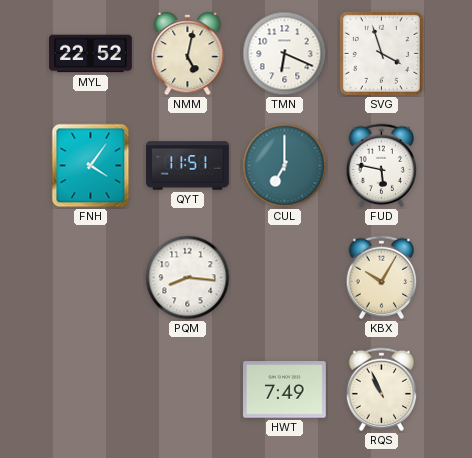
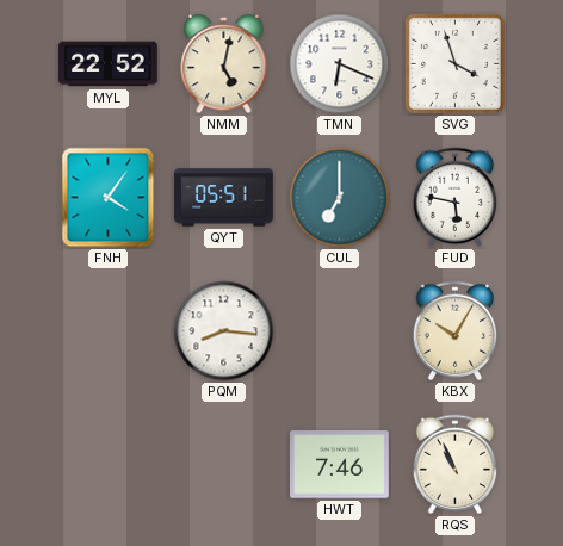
QYT: 11:51 -> 05:51 (224, 198)
HWT: 7:49 -> 7:46 (340, 465)
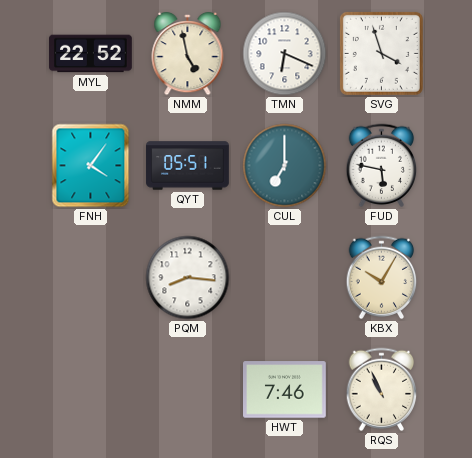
NMM: 5:02 -> 4:58 (188, 54)
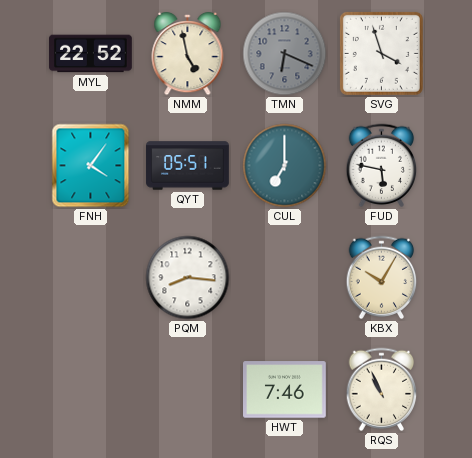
TMN dial: white -> grey (285, 54)
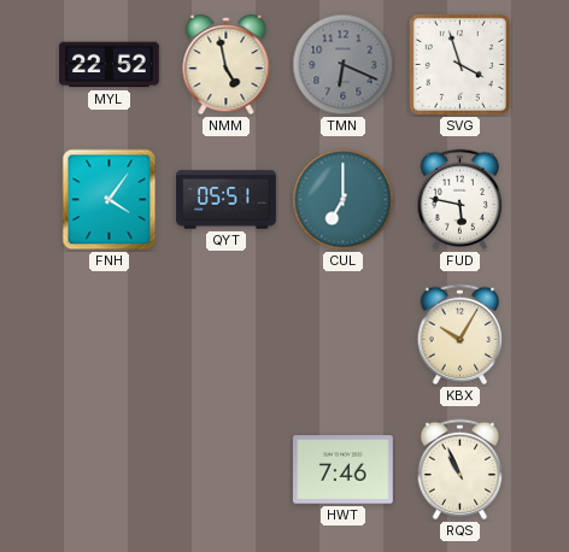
PQM: 8:16 -> none (188, 278)
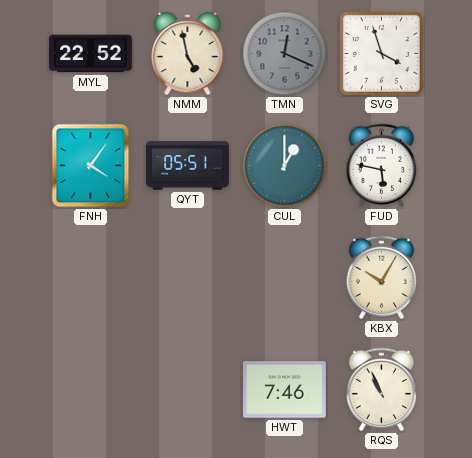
TMN: 6:19 -> 12:19 (285, 54)
CUL: 7:00 -> 1:00 (285, 166)
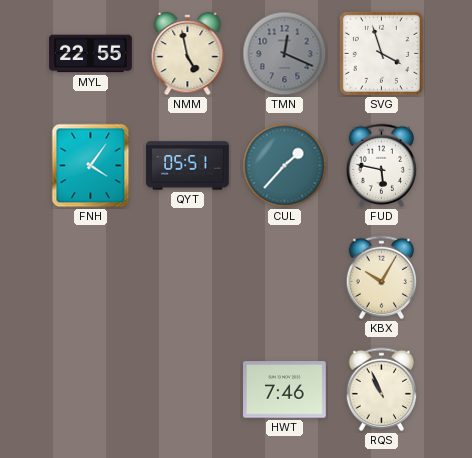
MYL: 22:52 -> 22:55 (91, 54)
CUL: 1:00 -> 1:37 (285, 166)
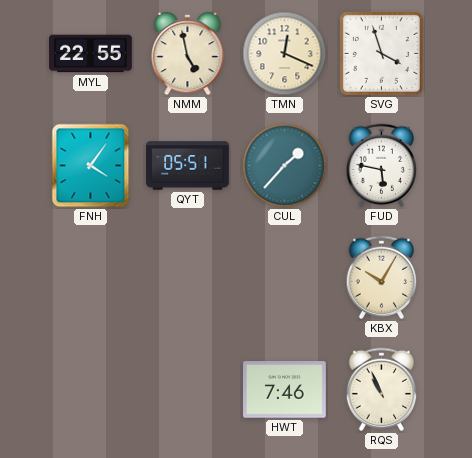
TMN dial: grey -> cream (285, 54)
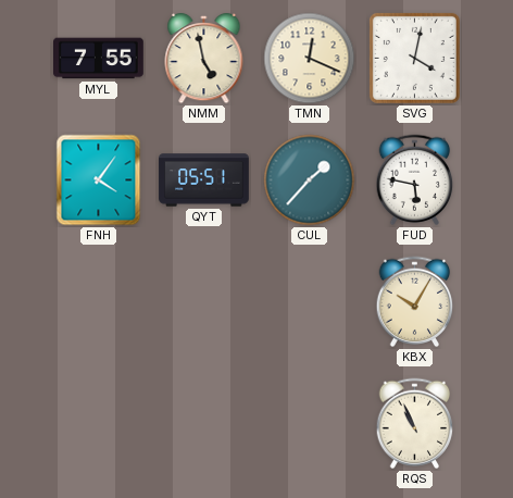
MYL: 22:55 -> 7:55 (99, 59)
SVG: 3:57 -> 4:02 (414, 58)
HWT: 7:46 -> none (285, 390)
